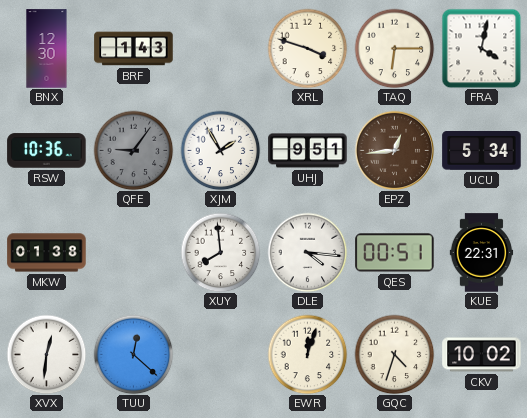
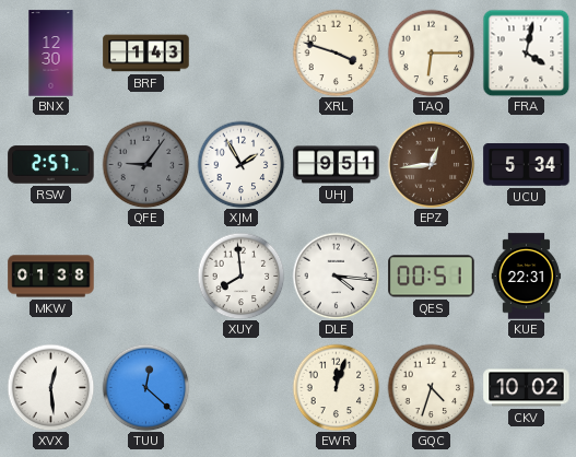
RSW: 10:36 -> 2:57 (51, 165)
XVX: 12:31 -> 12:29 (50, 387)
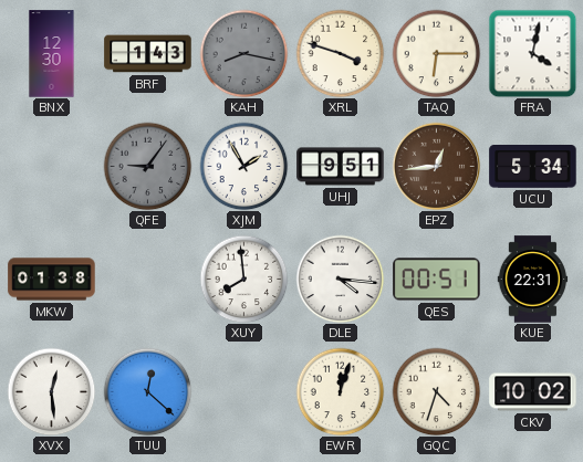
KAH: none -> 8:17 (243, 53)
RSW: 2:57 -> none (51, 165)
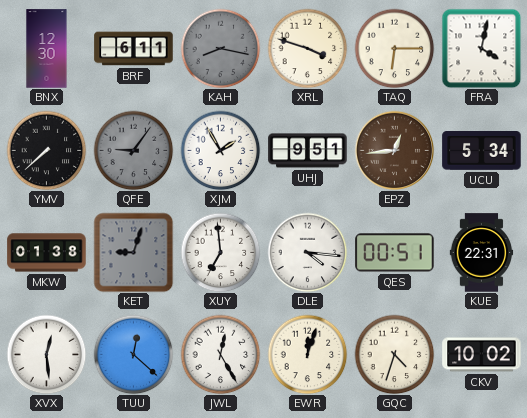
BRF: 1:43 -> 6:11 (134, 49)
YMV: none -> 7:38 (46, 150)
KET: none -> 9:03 (133, 252)
XUY: 7:59 -> 6:59 (220, 252)
JWL: none -> 12:25 (220, 354)
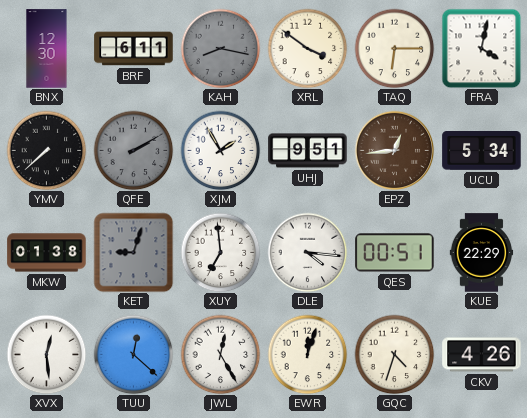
XRL: 3:48 -> 3:51 (307, 48)
QFE: 9:06 -> 2:10 (133, 150)
KUE: 22:31 -> 22:29 (482, 253)
CKV: 10:02 -> 4:26 (482, 355)
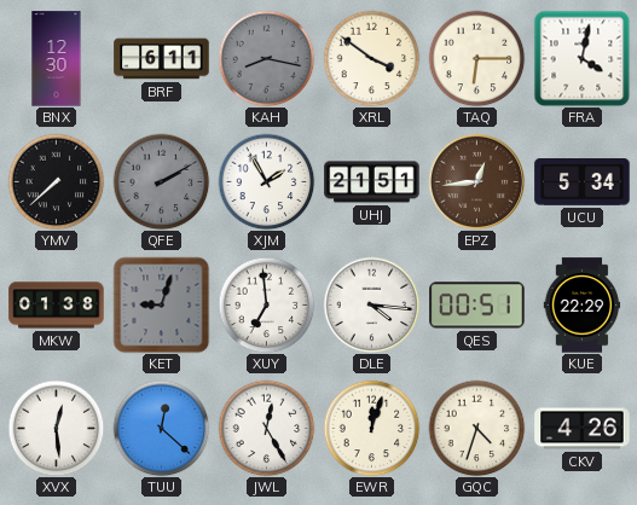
UHJ: 9:51 -> 21:51 (372, 182)
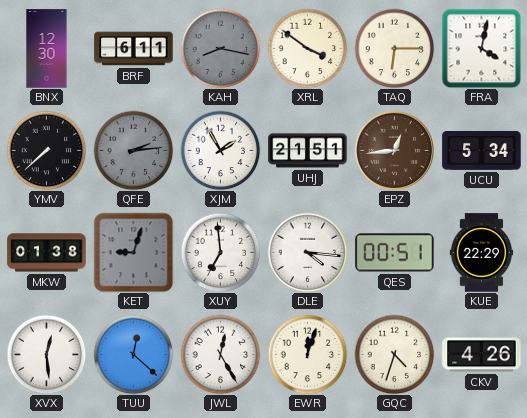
QFE: 2:10 -> 2:14 (133, 150)
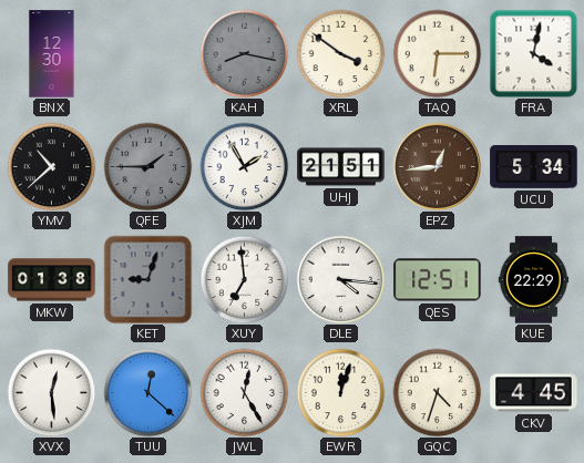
BRF: 6:11 -> none (134, 49)
YMV: 7:38 -> 10:38 (51, 166)
QFE: 2:14 -> 1:45 (147, 166)
QES: 00:51 -> 12:51 (438, 280)
CKV: 4:26 -> 4:45 (534, 393)
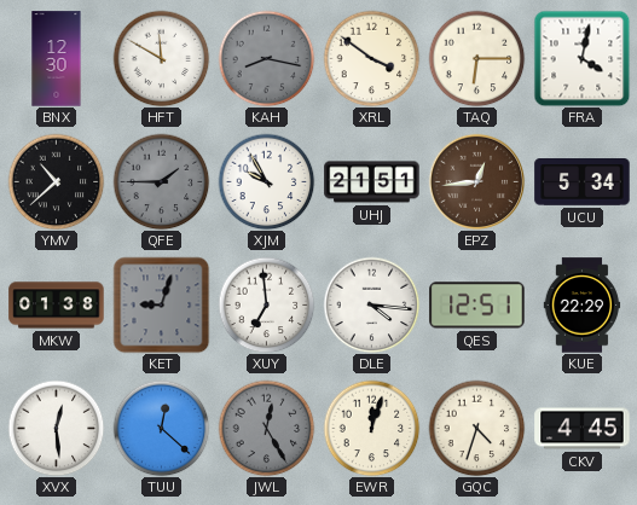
HFT: none -> 11:50 (161, 58)
XJM: 1:55 -> 9:55 (266, 181)
JWL dial: white -> grey (266, 428)
